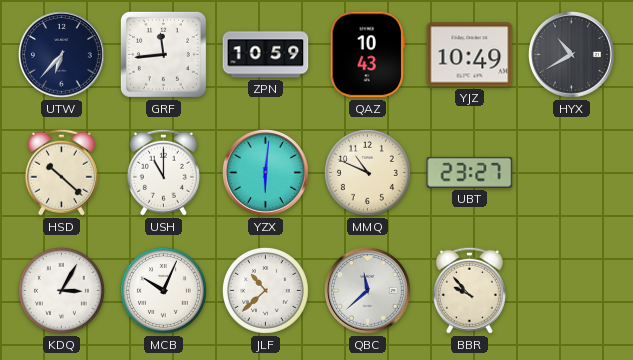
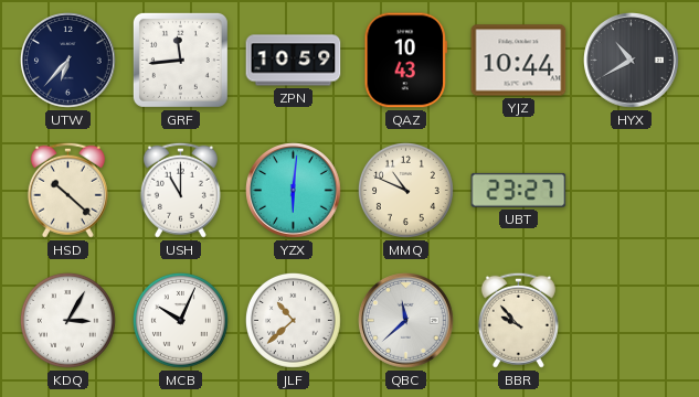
YJZ: 10:49 -> 10:44 (519, 61)
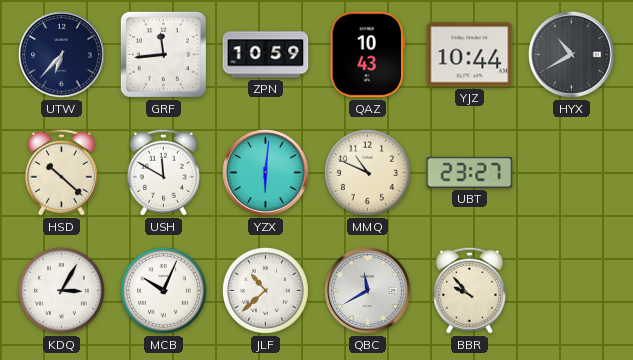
USH: 11:00 -> 11:50 (163, 172)
QBC: 11:38 -> 11:40 (368, 291)
